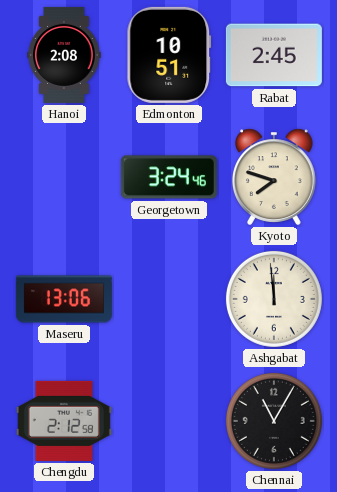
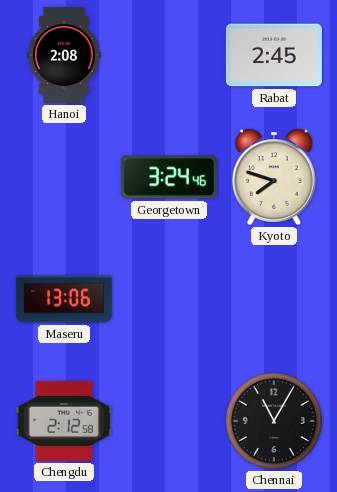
Edmonton: 10:51 -> none (169, 55)
Ashgabat: 11:59 -> none (274, 299)
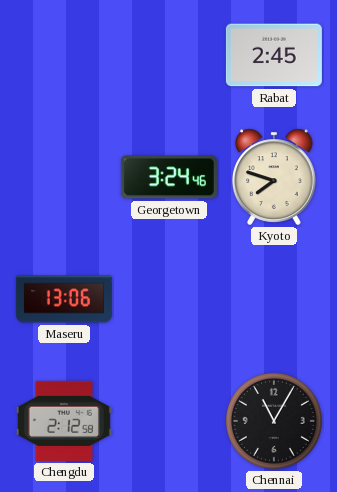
Hanoi: 2:08 -> none (64, 55)
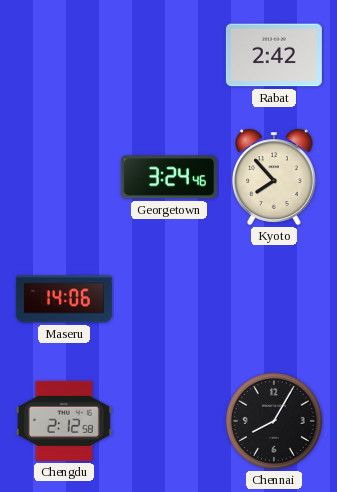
Rabat: 2:45 -> 2:42 (274, 55)
Kyoto: 7:48 -> 7:53 (274, 177)
Maseru: 13:06 -> 14:06 (64, 299)
Chennai: 11:05 -> 8:05 (274, 421)
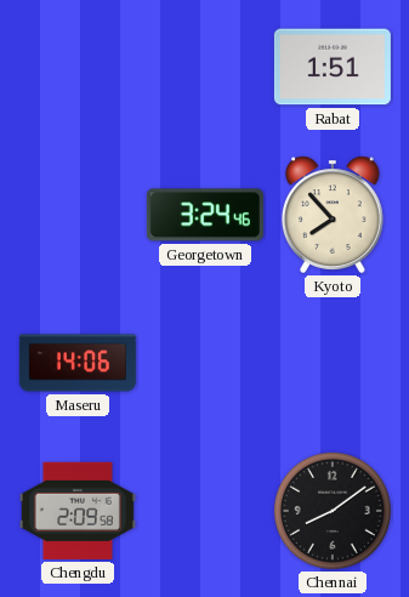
Rabat: 2:42 -> 1:51 (333, 67)
Chengdu: 2:12 -> 2:09 (78, 511)
Chennai: 8:05 -> 8:09 (333, 511)
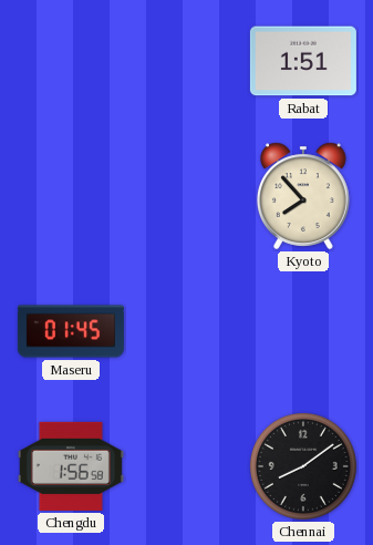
Georgetown: 3:24 -> none (205, 215)
Maseru: 14:06 -> 01:45 (71, 331)
Chengdu: 2:09 -> 1:56 (71, 466)
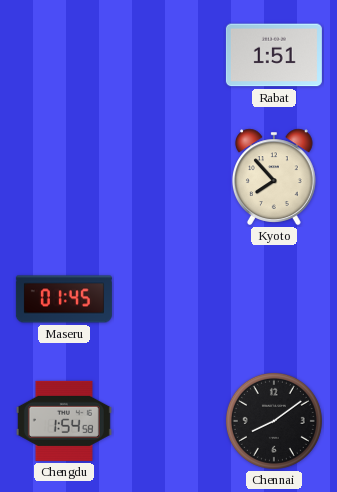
Chengdu: 1:56 -> 1:54 (64, 421)
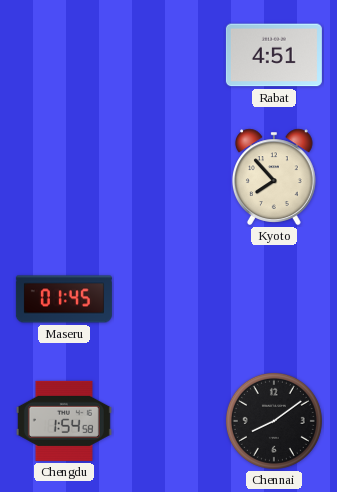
Rabat: 1:51 -> 4:51 (274, 55)
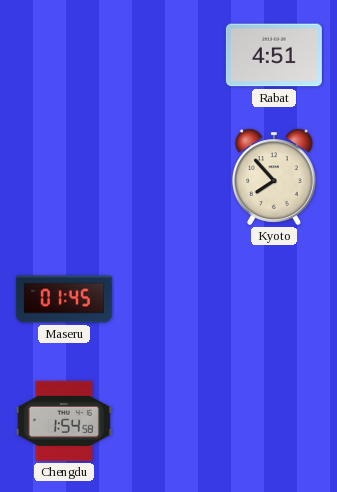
Chennai: 8:09 -> none (274, 421)
